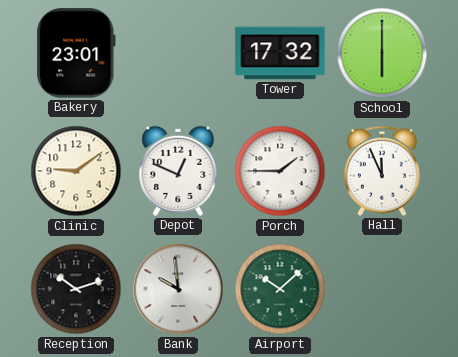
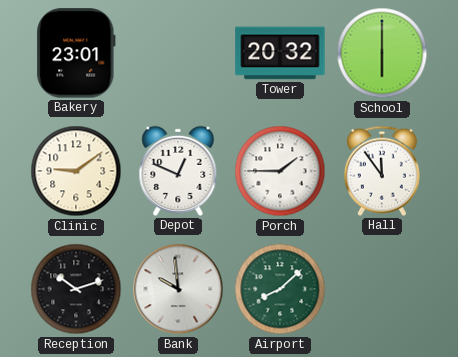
Tower: 17:32 -> 20:32 (280, 53)
Hall: 11:56 -> 11:54 (382, 171)
Airport: 10:08 -> 8:08 (280, 289)
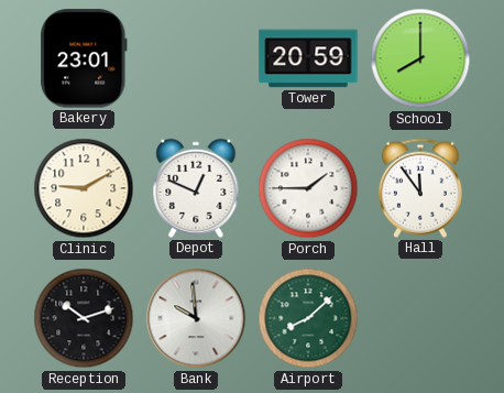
Tower: 20:32 -> 20:59 (308, 58)
School: 6:00 -> 8:00 (420, 58)
Clinic: 9:09 -> 9:10 (84, 188)
